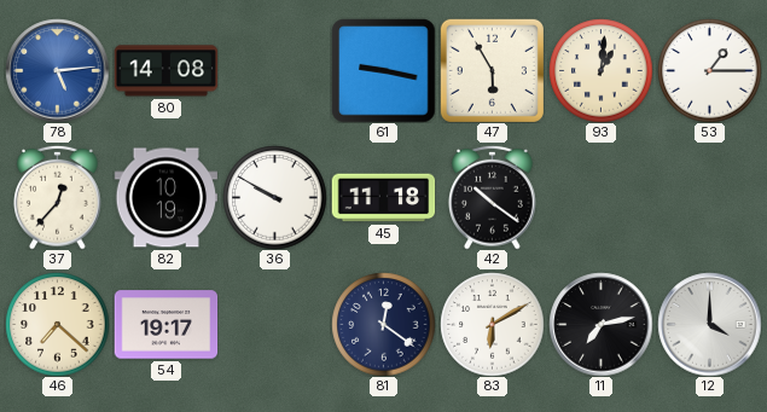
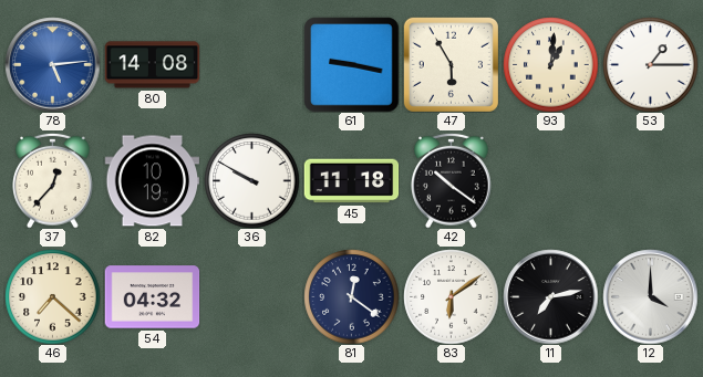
54: 19:17 -> 04:32 (152, 297)
83: 6:10 -> 6:09 (451, 296)
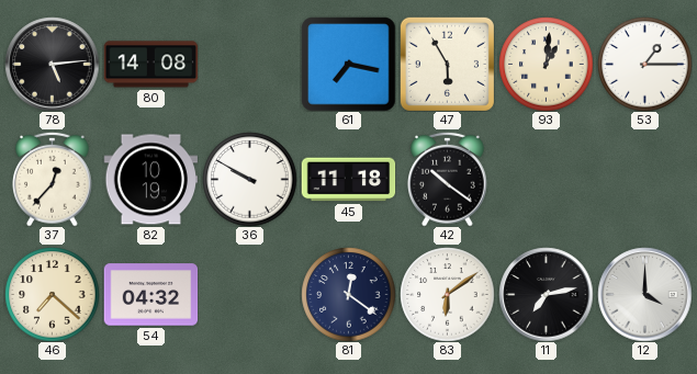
78 dial: blue -> black (52, 64)
61: 9:17 -> 7:17 (348, 64)
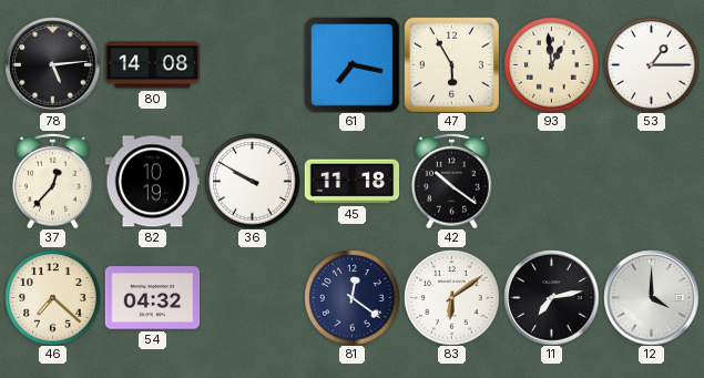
93: 1:01 -> 12:59 (551, 64)
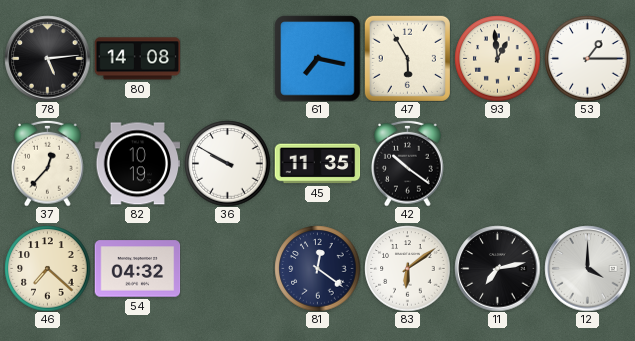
45: 11:18 -> 11:35 (317, 164)
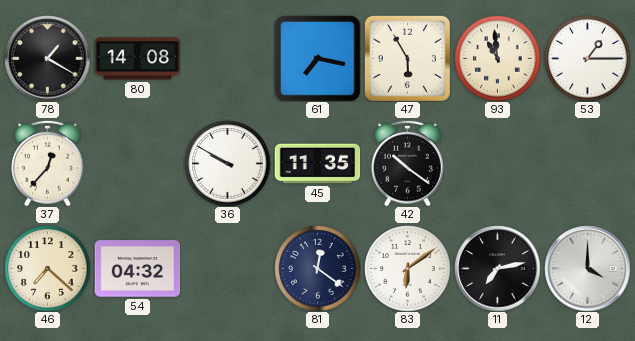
78: 5:14 -> 1:20 (47, 58)
93: 12:59 -> 10:59 (497, 58)
82: 10:19 -> none (137, 164)
